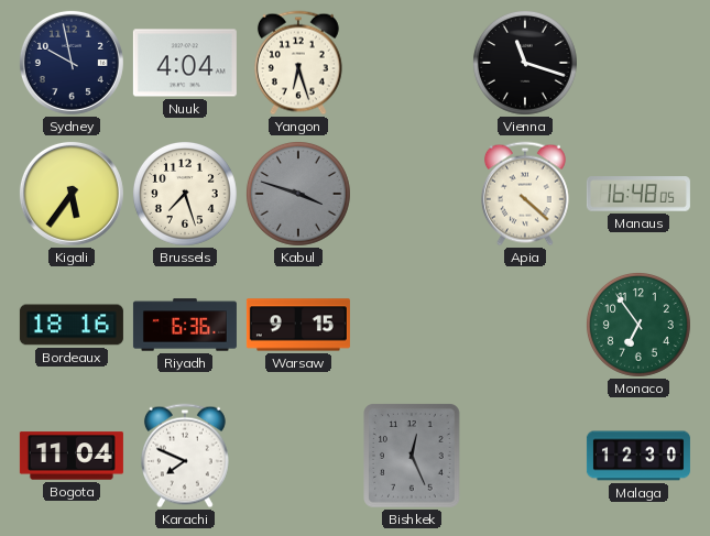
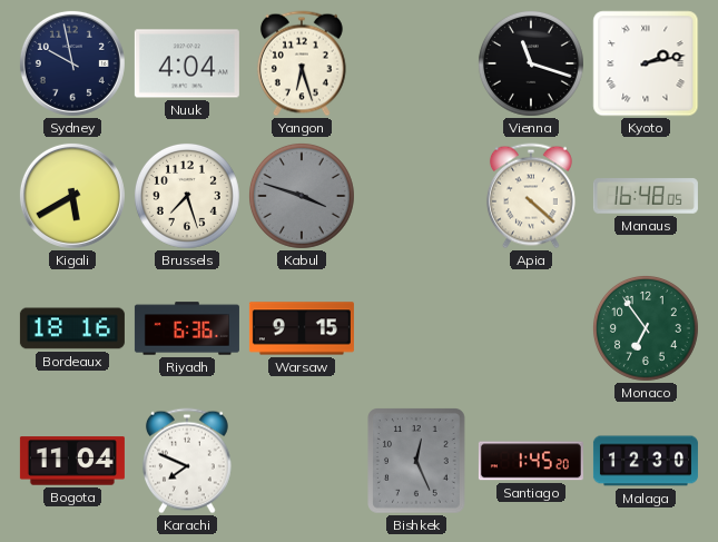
Kyoto: none -> 2:13 (646, 63)
Kigali: 5:36 -> 5:40 (72, 196)
Santiago: none -> 1:45 (531, 461)
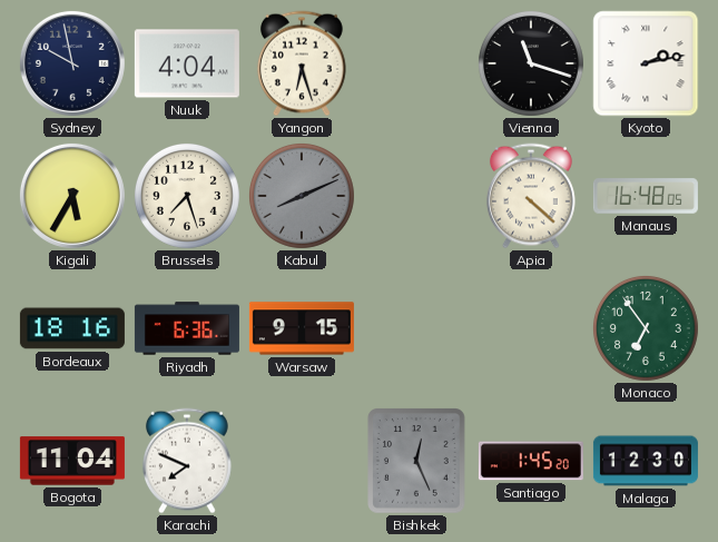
Kigali: 5:40 -> 5:35 (72, 196)
Kabul: 3:48 -> 8:11 (302, 196)
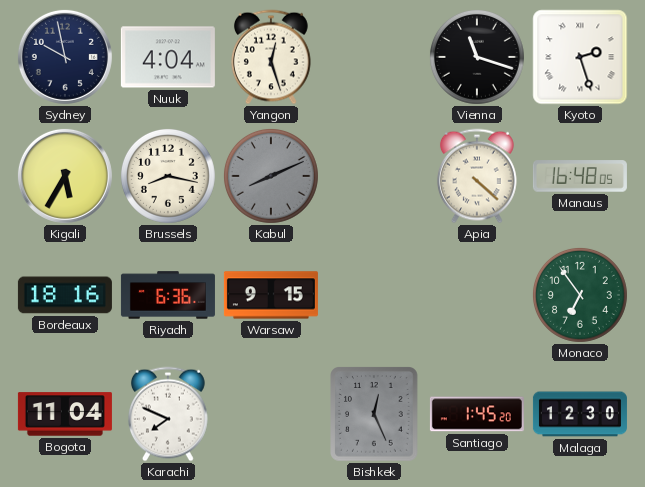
Yangon: 6:27 -> 12:27 (271, 57)
Kyoto: 2:13 -> 2:27 (580, 57)
Brussels: 7:27 -> 8:17 (168, 176)
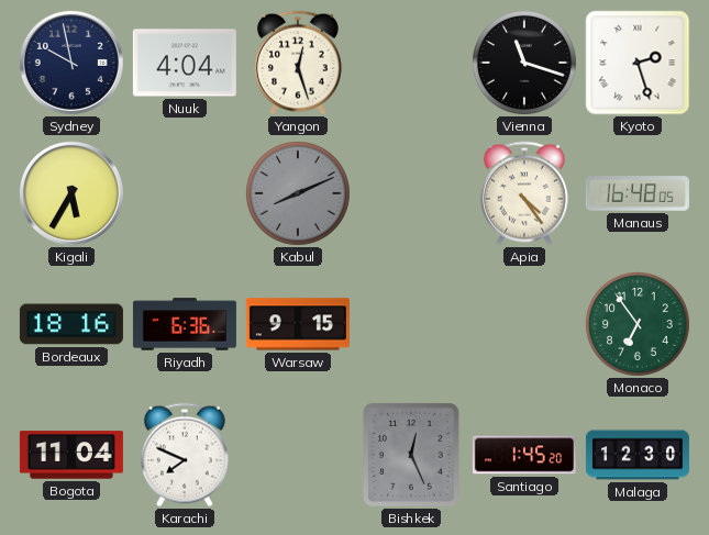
Brussels: 8:17 -> none (168, 176)
Apia: 4:22 -> 4:24 (524, 193)
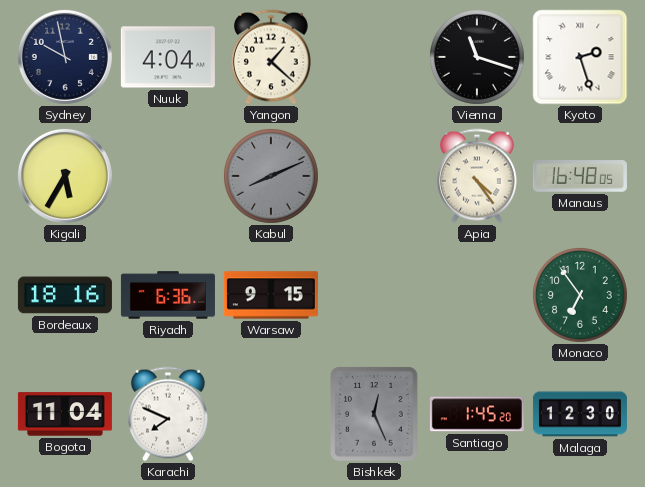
Yangon: 12:27 -> 1:22 (271, 57)
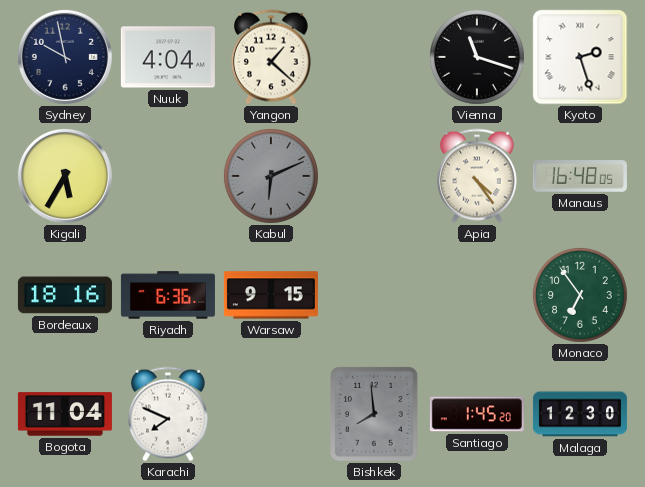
Kabul: 8:11 -> 6:11 (271, 176)
Bishkek: 12:26 -> 7:59 (375, 415)
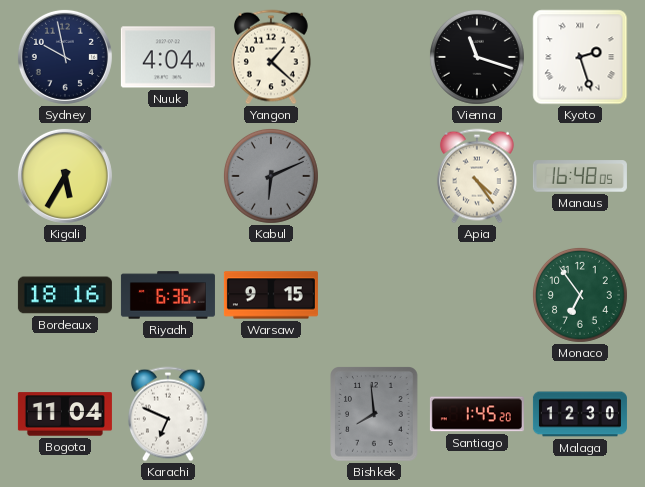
Karachi: 7:49 -> 6:49 (168, 414)
